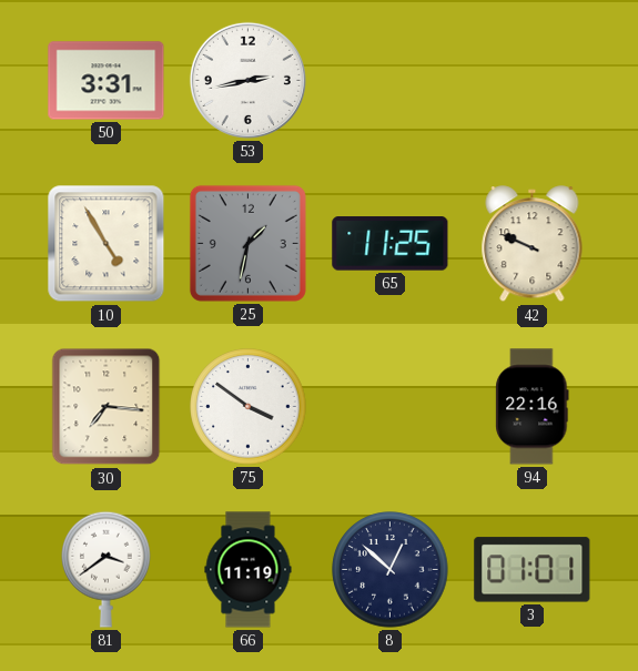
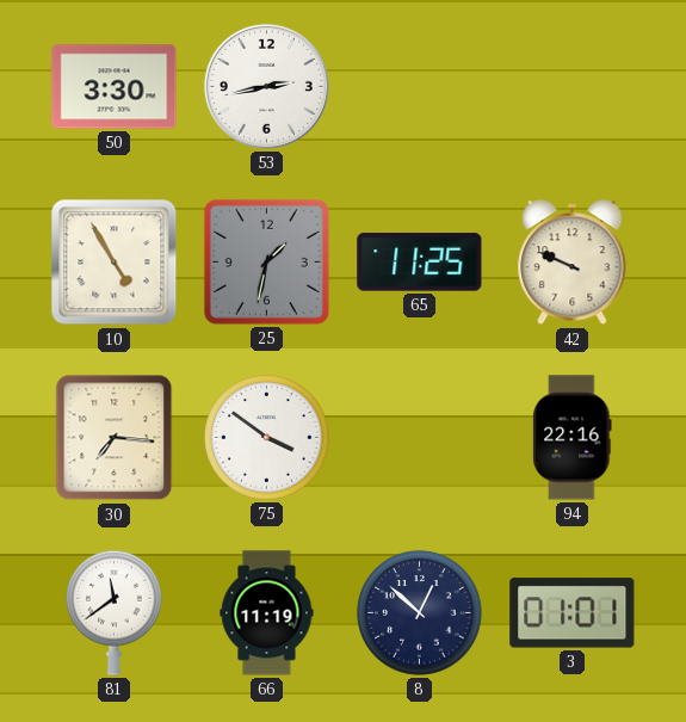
50: 3:31 -> 3:30 (115, 87)
81: 3:39 -> 11:39 (115, 612)
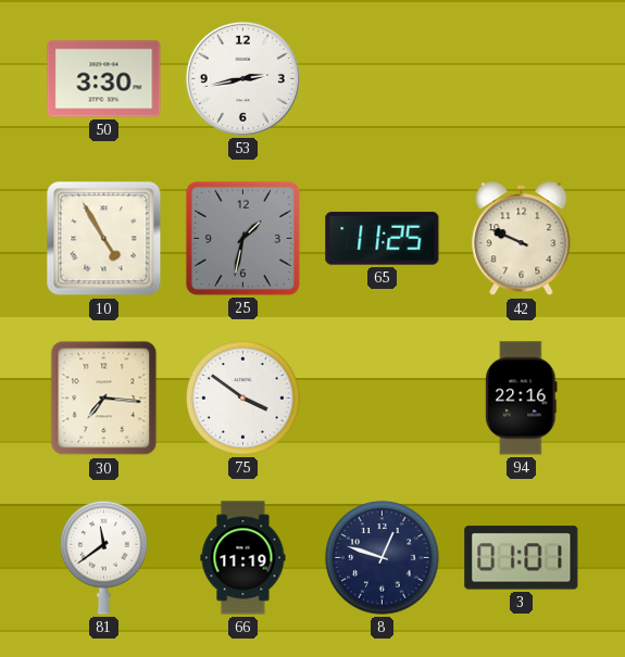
8: 12:52 -> 12:48 (383, 558)
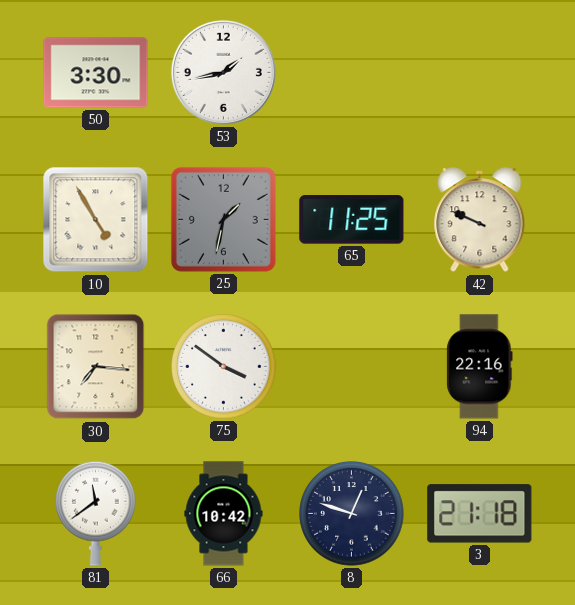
53: 2:43 -> 1:43 (223, 72)
66: 11:19 -> 10:42 (224, 514)
3: 01:01 -> 21:18 (480, 514)
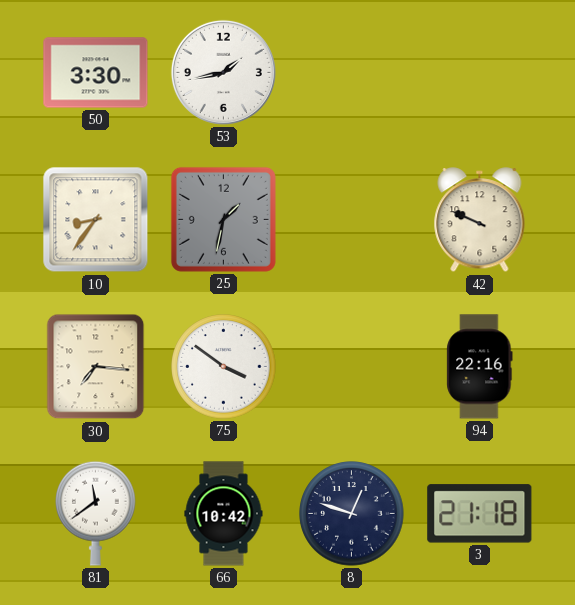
10: 4:55 -> 8:36 (96, 220)
65: 11:25 -> none (352, 220)
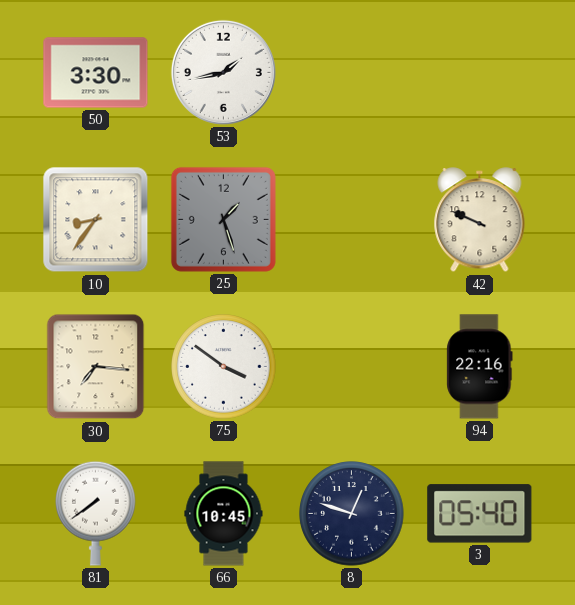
25: 1:32 -> 1:27 (223, 219)
81: 11:39 -> 7:39 (96, 513)
66: 10:42 -> 10:45 (224, 514)
3: 21:18 -> 05:40 (480, 514)
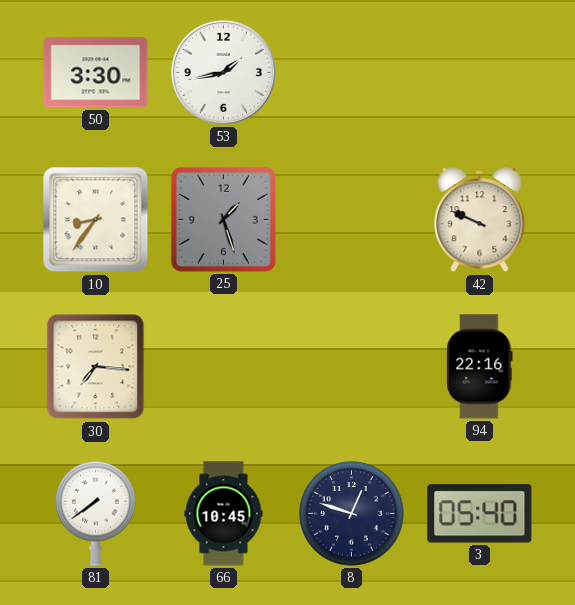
75: 3:51 -> none (224, 367)
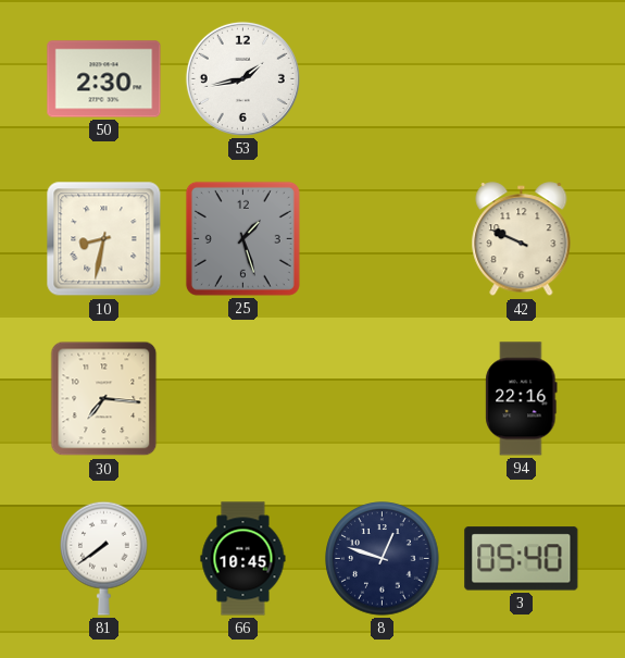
50: 3:30 -> 2:30 (104, 79)
10: 8:36 -> 8:32 (104, 239)
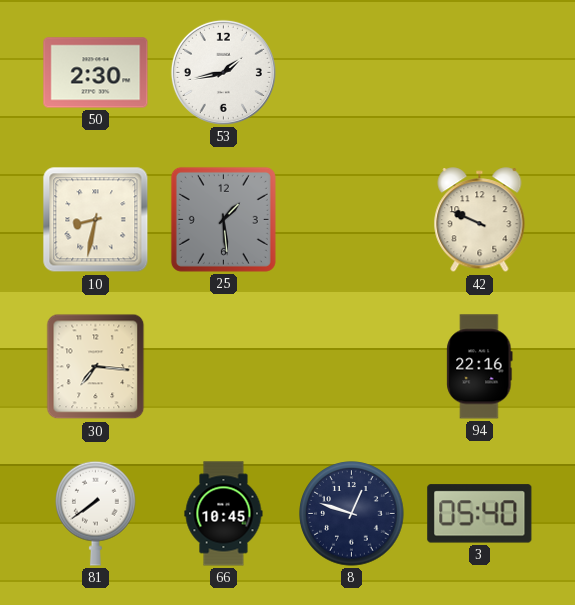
25: 1:27 -> 1:29 (223, 219)
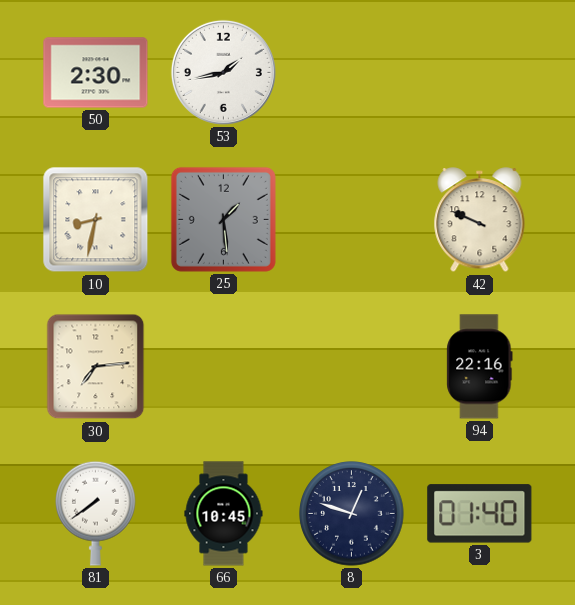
30: 7:16 -> 7:14 (96, 367)
3: 05:40 -> 01:40 (480, 514)
